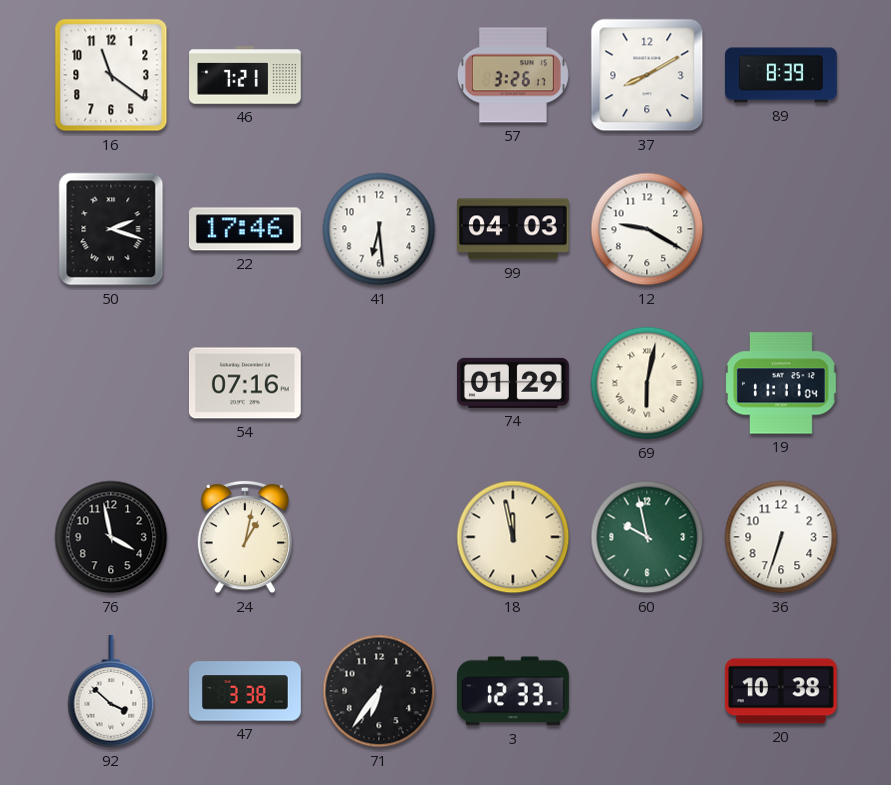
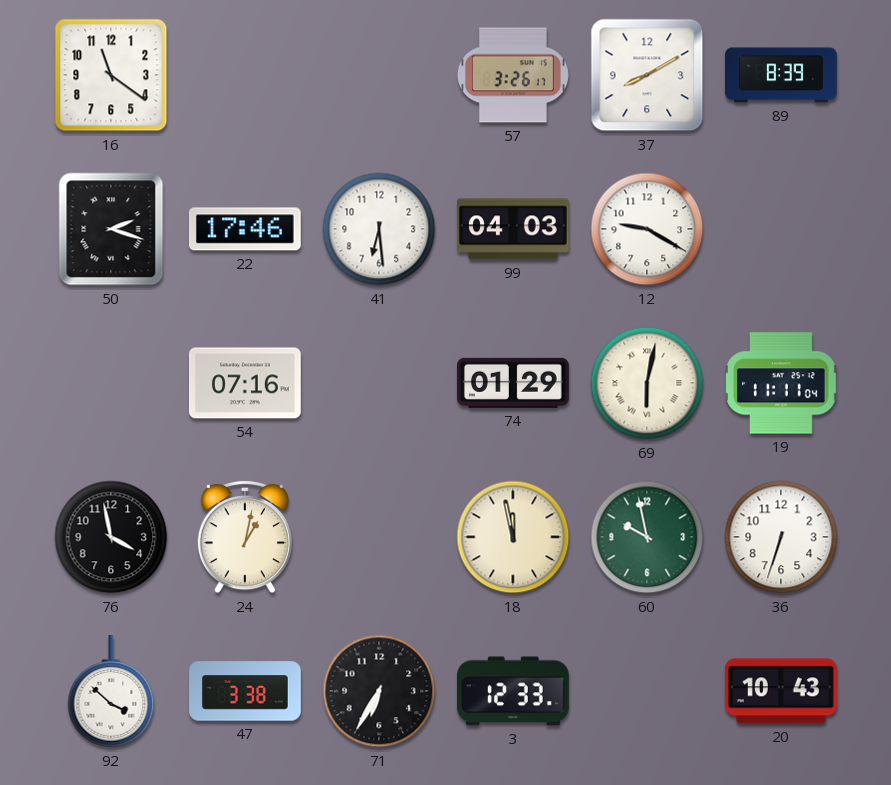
46: 7:21 -> none (245, 75)
71: 6:36 -> 6:35 (379, 691)
20: 10:38 -> 10:43 (781, 691)
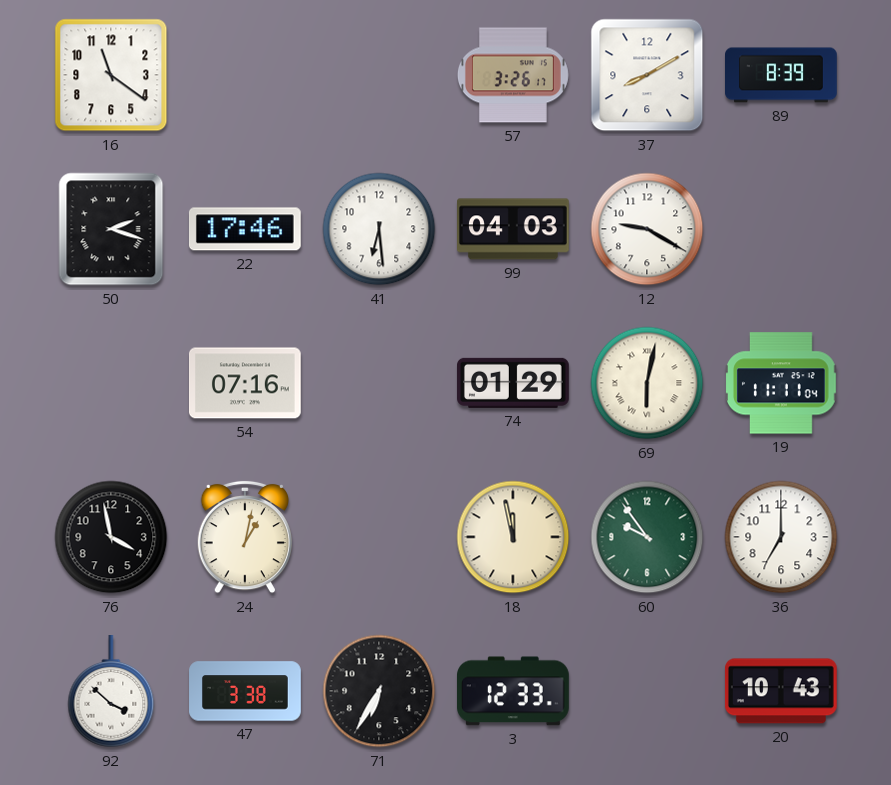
60: 9:58 -> 9:54 (647, 537)
36: 6:33 -> 7:00 (781, 537)
